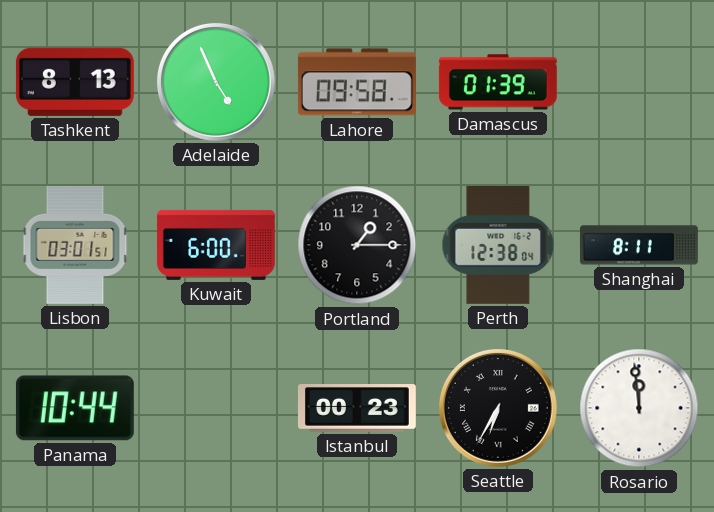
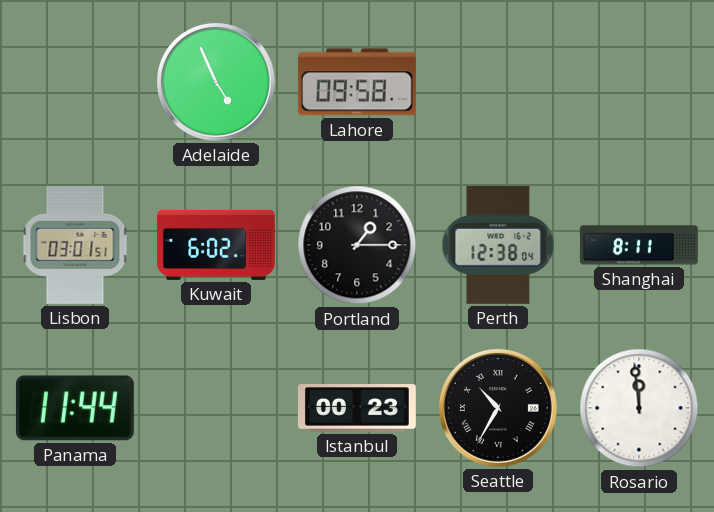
Tashkent: 8:13 -> none (75, 82)
Damascus: 01:39 -> none (498, 82)
Kuwait: 6:00 -> 6:02 (216, 245)
Panama: 10:44 -> 11:44 (75, 408)
Seattle: 6:35 -> 10:35 (498, 408)
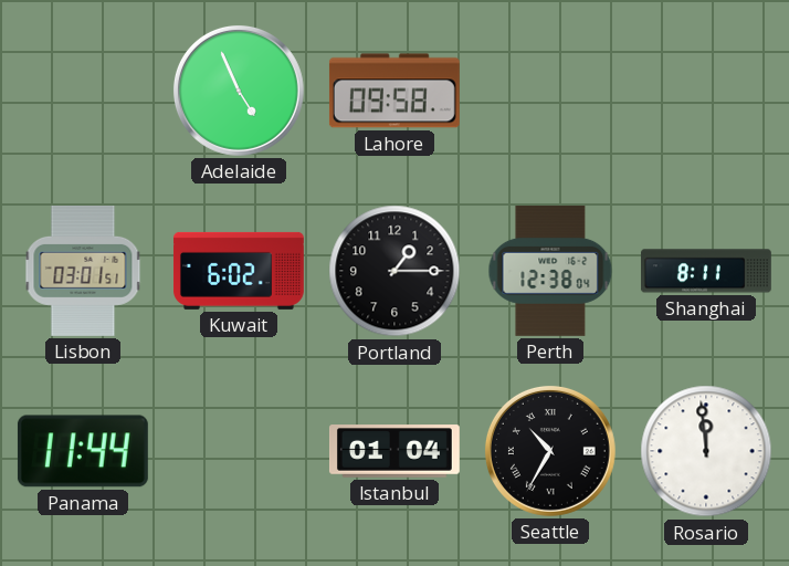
Istanbul: 00:23 -> 01:04 (394, 451)
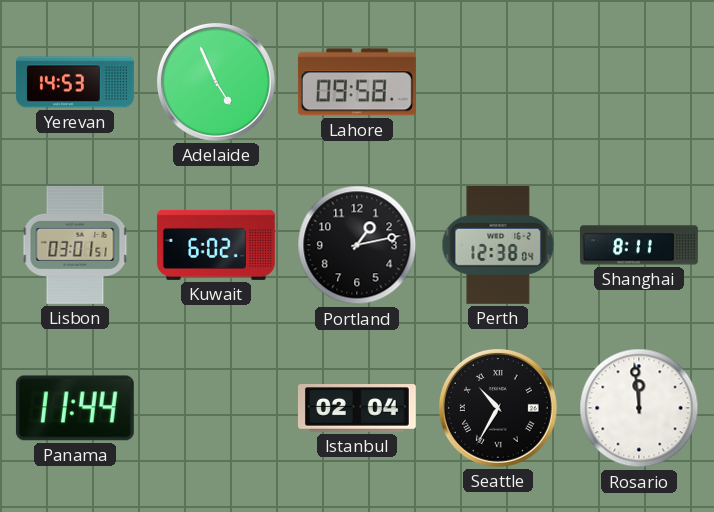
Yerevan: none -> 14:53 (76, 82)
Portland: 1:15 -> 1:13 (357, 245)
Istanbul: 01:04 -> 02:04 (357, 408)
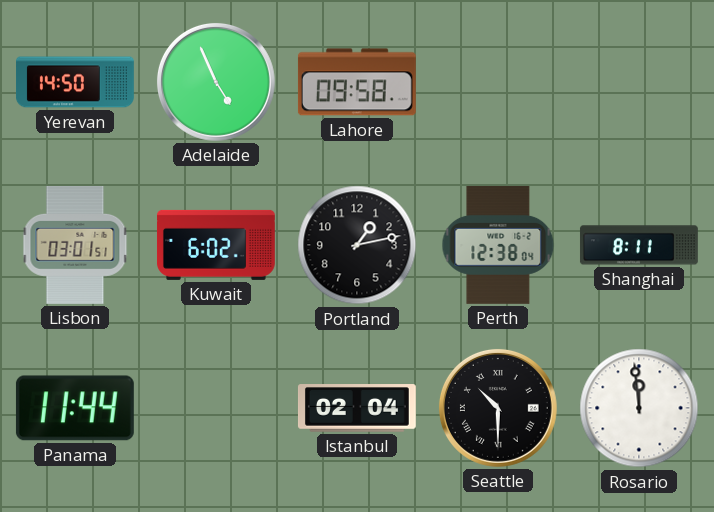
Yerevan: 14:53 -> 14:50 (76, 82)
Seattle: 10:35 -> 10:30 (498, 408)
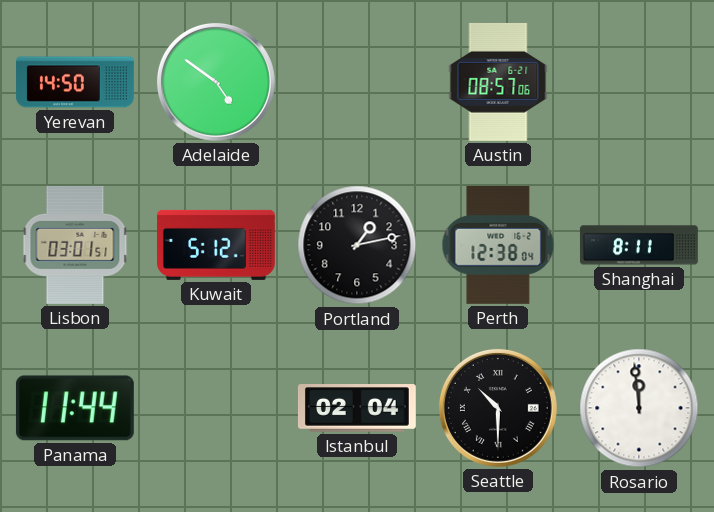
Adelaide: 4:56 -> 4:51 (216, 82)
Lahore: 09:58 -> none (357, 82)
Austin: none -> 08:57 (498, 82)
Kuwait: 6:02 -> 5:12 (216, 245)
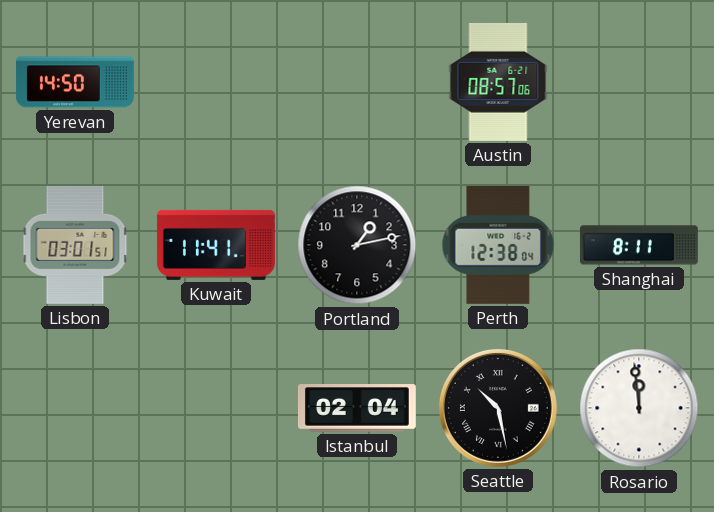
Adelaide: 4:51 -> none (216, 82)
Kuwait: 5:12 -> 11:41 (216, 245)
Panama: 11:44 -> none (75, 408)
Seattle: 10:30 -> 10:28 (498, 408)
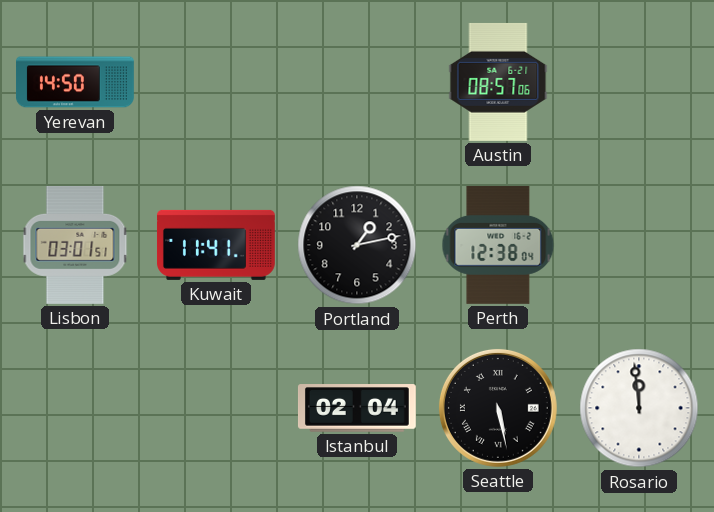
Shanghai: 8:11 -> none (639, 245)
Seattle: 10:28 -> 5:28 (498, 408)
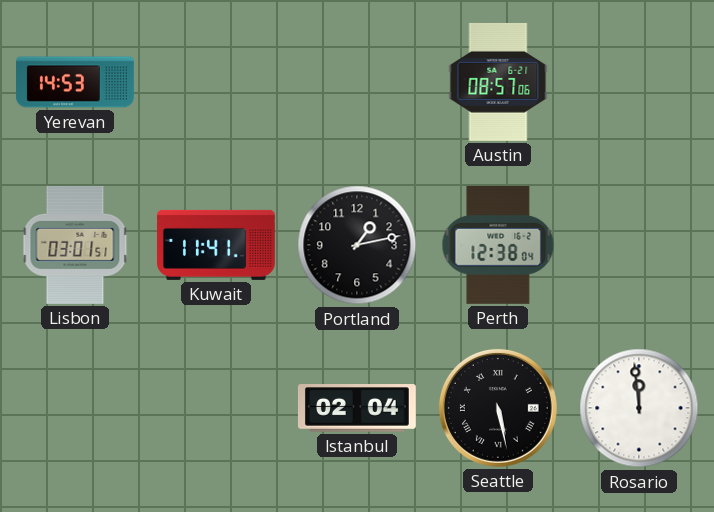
Yerevan: 14:50 -> 14:53 (76, 82)
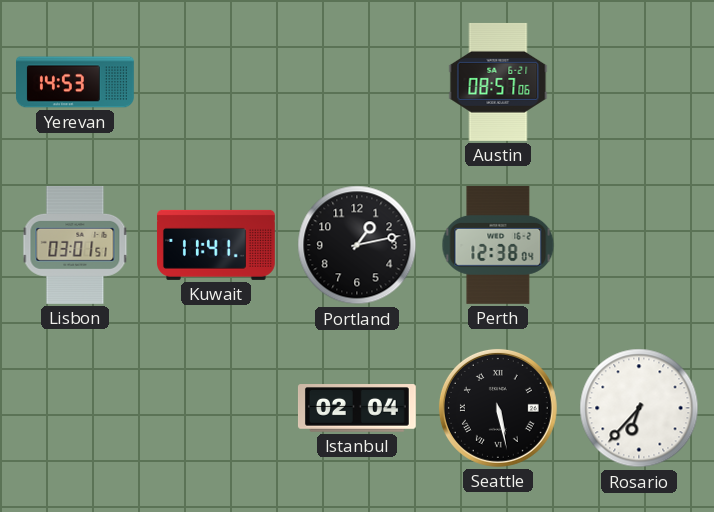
Rosario: 11:59 -> 6:37 (639, 408)
